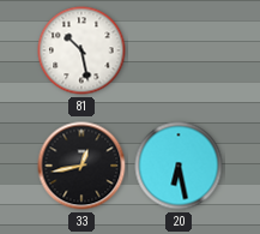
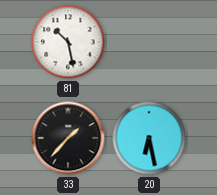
33: 12:43 -> 1:37 (68, 138)
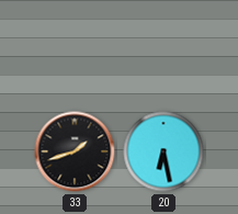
81: 10:28 -> none (68, 42)
33: 1:37 -> 1:42 (75, 151)
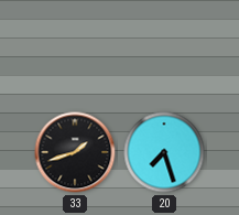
20: 6:28 -> 7:27 (164, 152)
